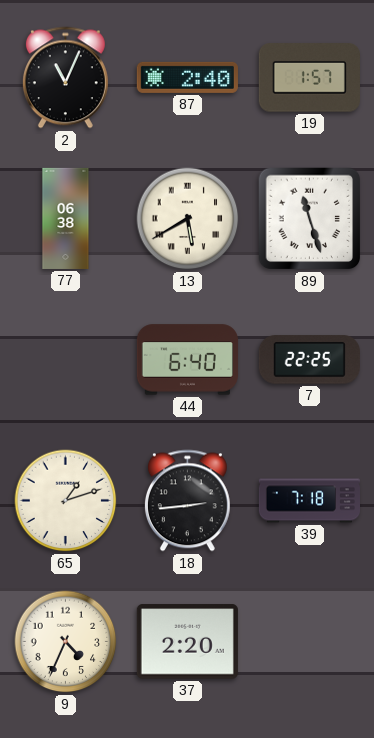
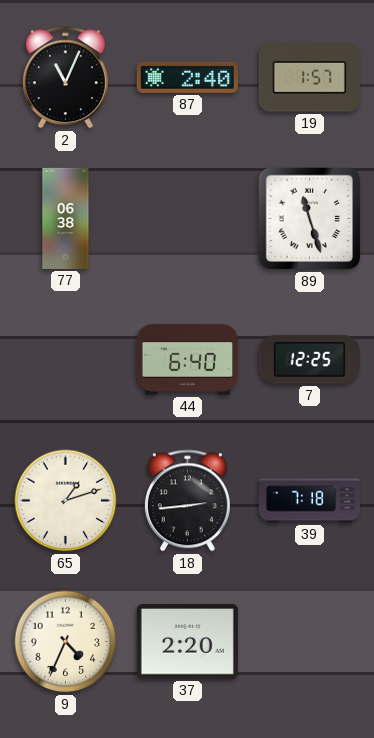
13: 5:40 -> none (188, 219)
7: 22:25 -> 12:25 (309, 360)
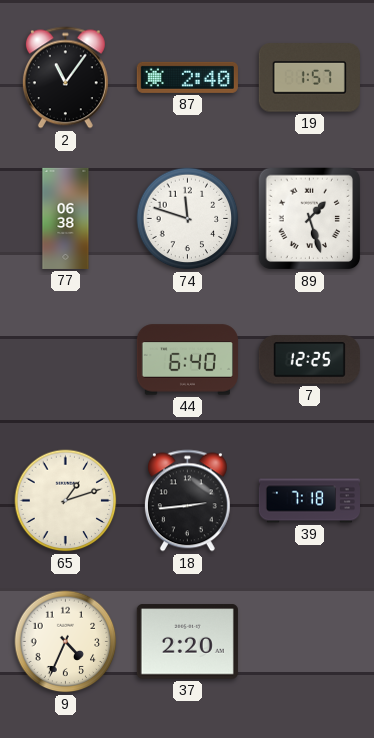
2: 11:04 -> 11:06 (65, 78)
74: none -> 11:48 (188, 219)
89: 11:27 -> 1:27 (310, 219)
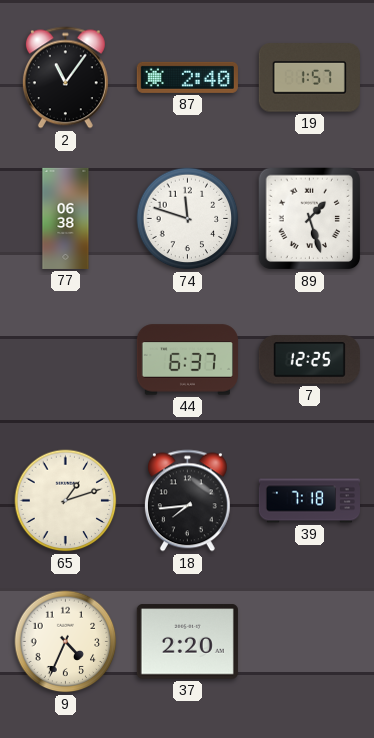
44: 6:40 -> 6:37 (187, 360)
18: 2:44 -> 7:44 (187, 501)
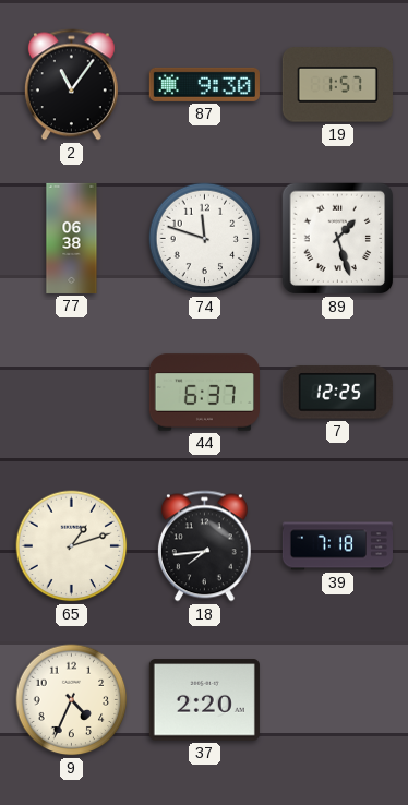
87: 2:40 -> 9:30 (204, 84)
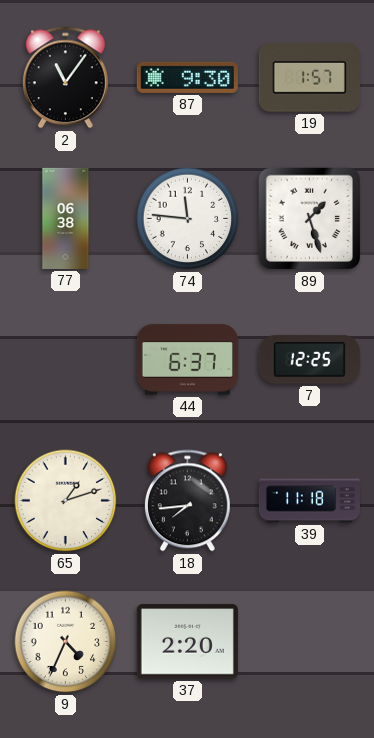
74: 11:48 -> 11:46 (188, 219)
39: 7:18 -> 11:18 (309, 501)
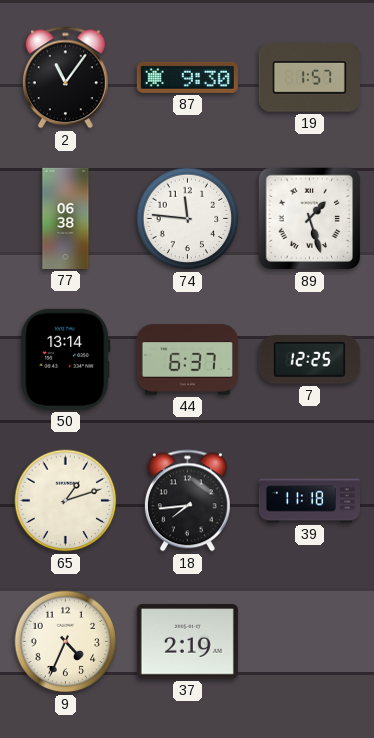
50: none -> 13:14 (66, 359)
37: 2:20 -> 2:19 (187, 642)
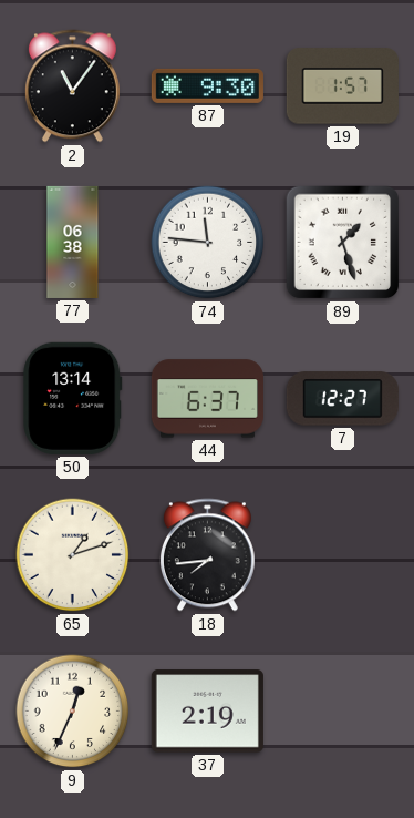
7: 12:25 -> 12:27 (342, 399)
39: 11:18 -> none (309, 501)
9: 4:34 -> 12:34 (73, 712)
